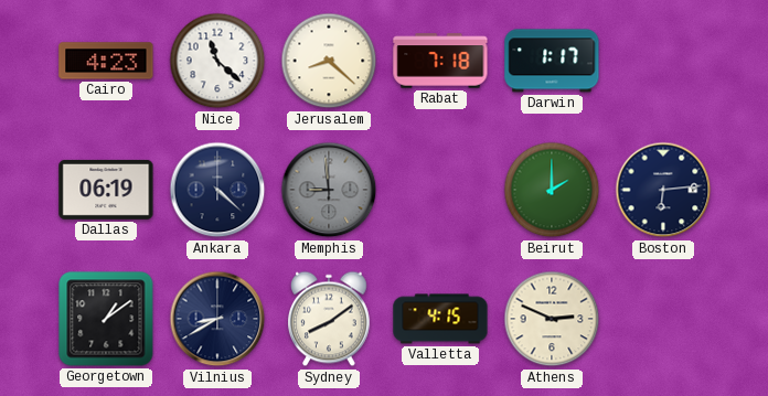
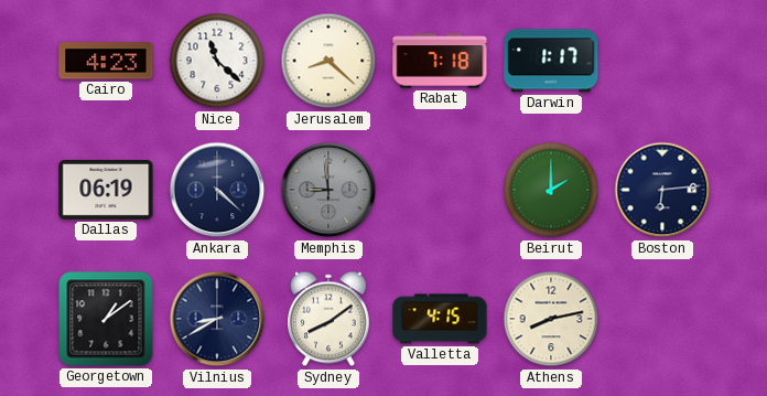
Athens: 2:49 -> 8:13 (551, 319)
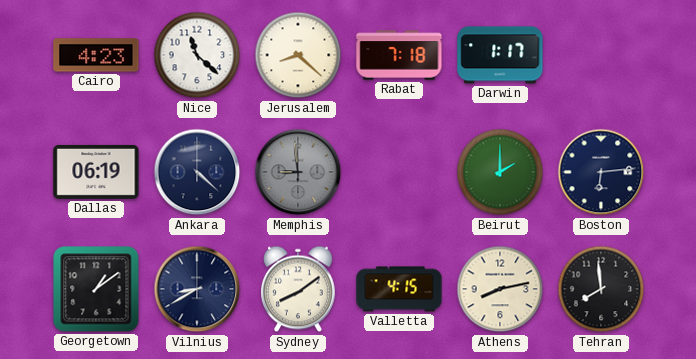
Tehran: none -> 7:59 (601, 289)
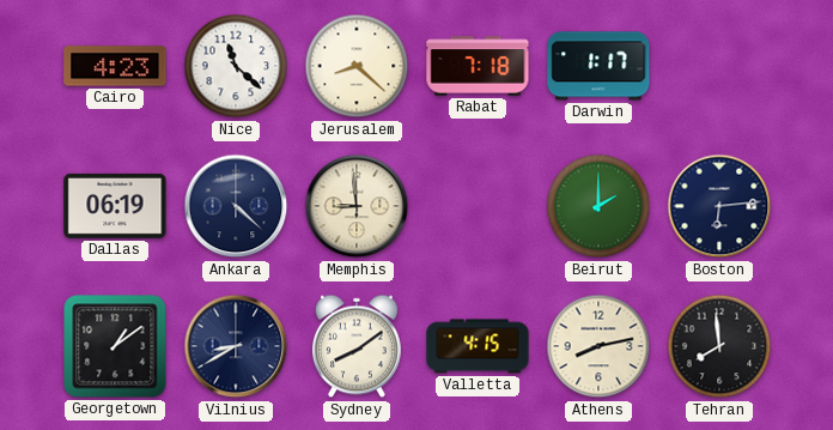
Memphis dial: grey -> cream (357, 206)
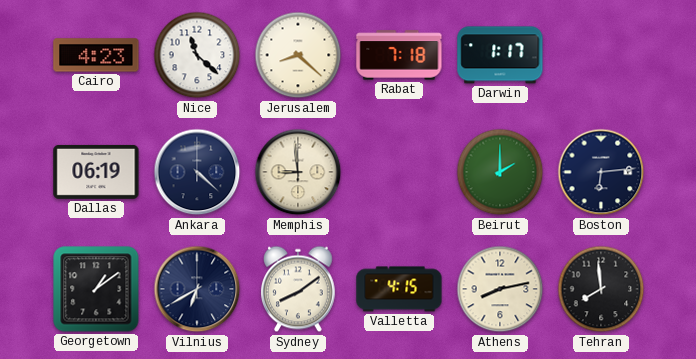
Vilnius: 8:40 -> 6:40 (197, 289)
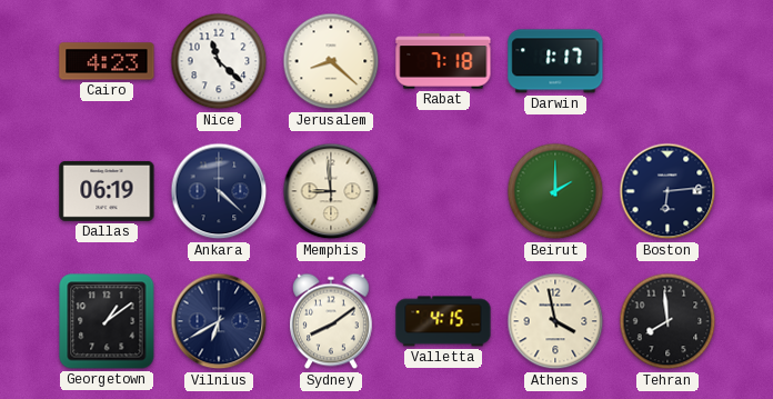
Athens: 8:13 -> 3:58 (555, 321)
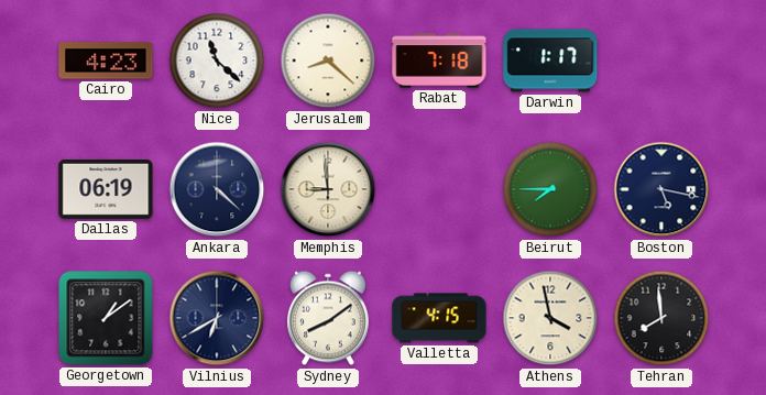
Beirut: 2:00 -> 7:45 (550, 189)
Boston: 6:14 -> 5:17 (661, 189)
